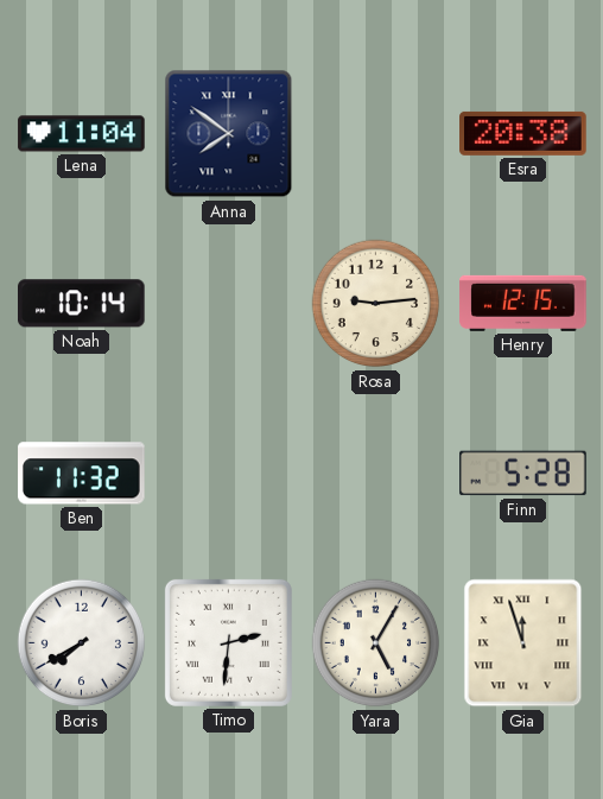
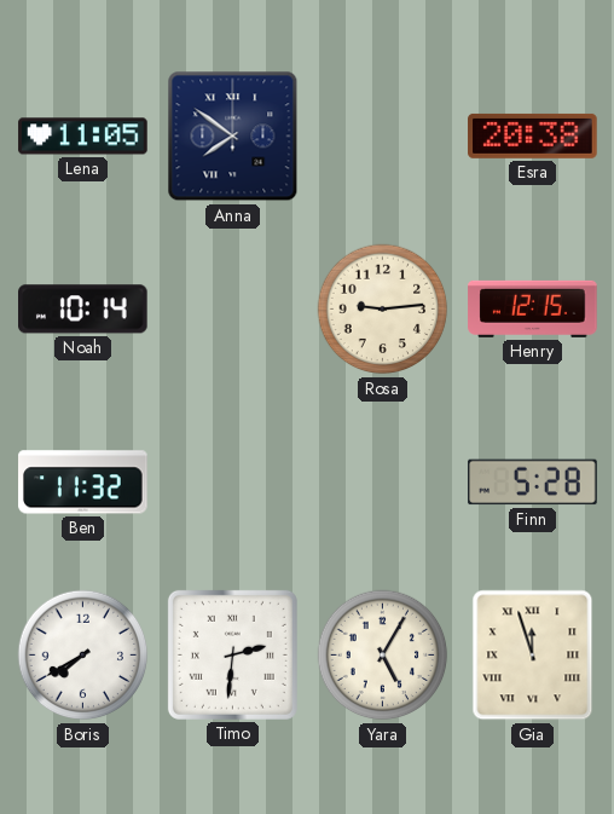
Lena: 11:04 -> 11:05 (83, 137)
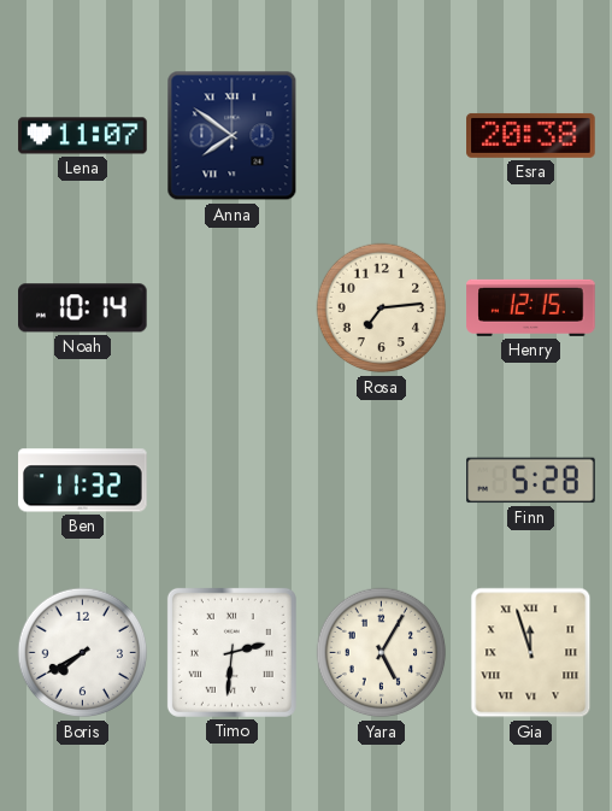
Lena: 11:05 -> 11:07 (83, 136)
Rosa: 9:14 -> 7:14 (382, 308)
